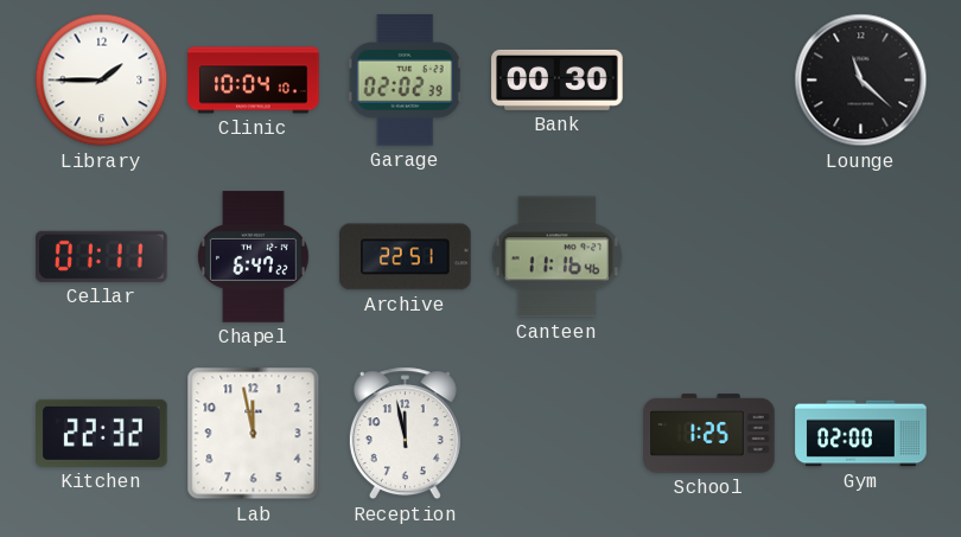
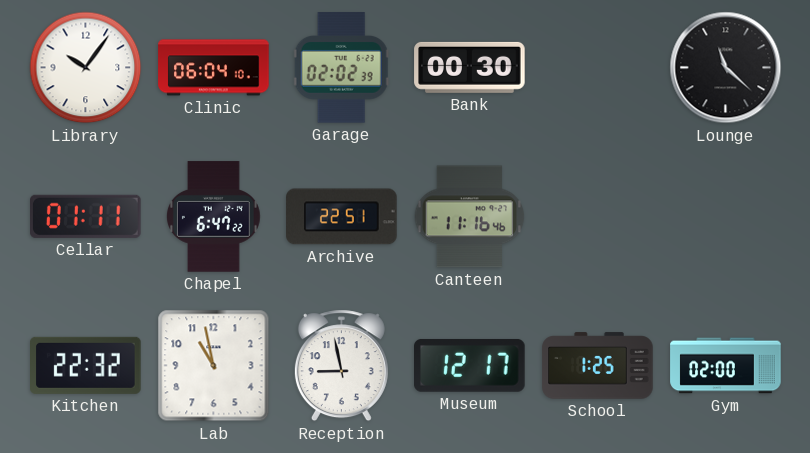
Library: 1:45 -> 10:06 (86, 68)
Clinic: 10:04 -> 06:04 (214, 68)
Lab: 11:58 -> 10:58 (214, 366)
Reception: 11:58 -> 8:58 (341, 366)
Museum: none -> 12:17 (470, 365)
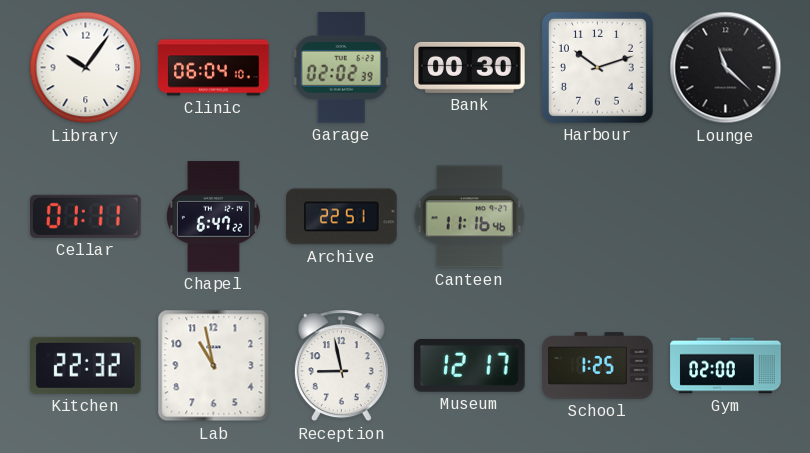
Harbour: none -> 10:12 (597, 67)
